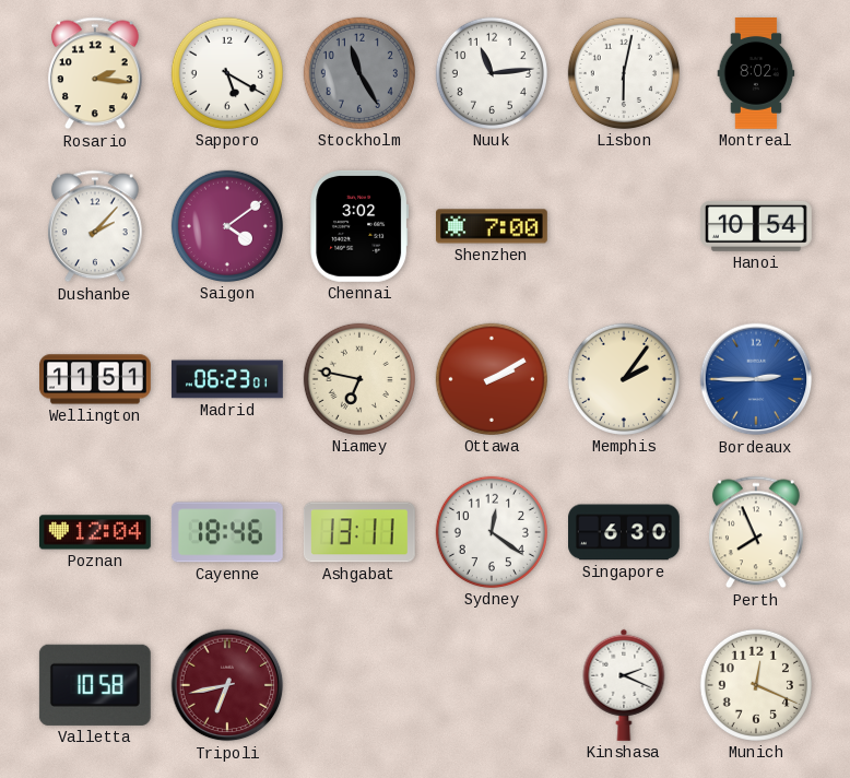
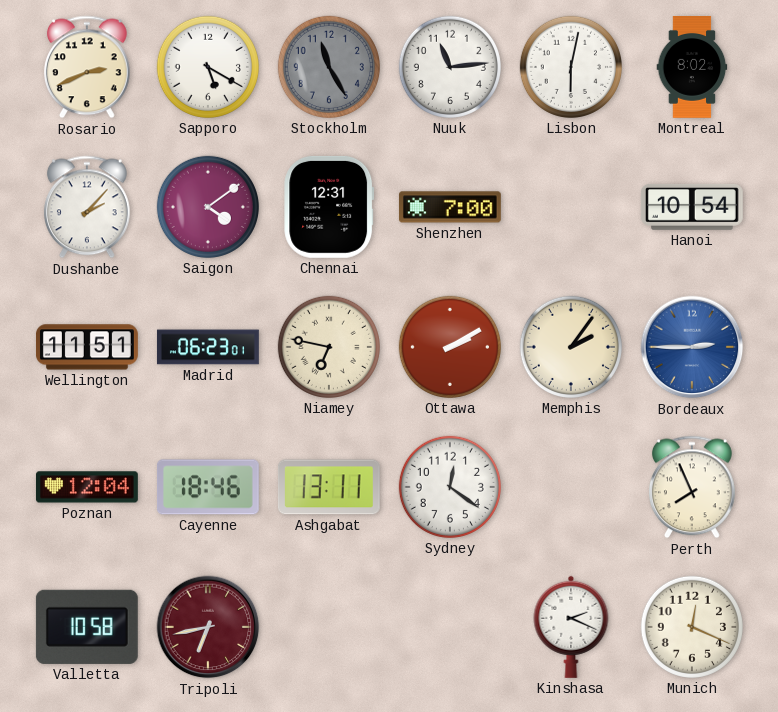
Rosario: 2:16 -> 2:41 (87, 67)
Chennai: 3:02 -> 12:31 (329, 207)
Singapore: 6:30 -> none (625, 532)
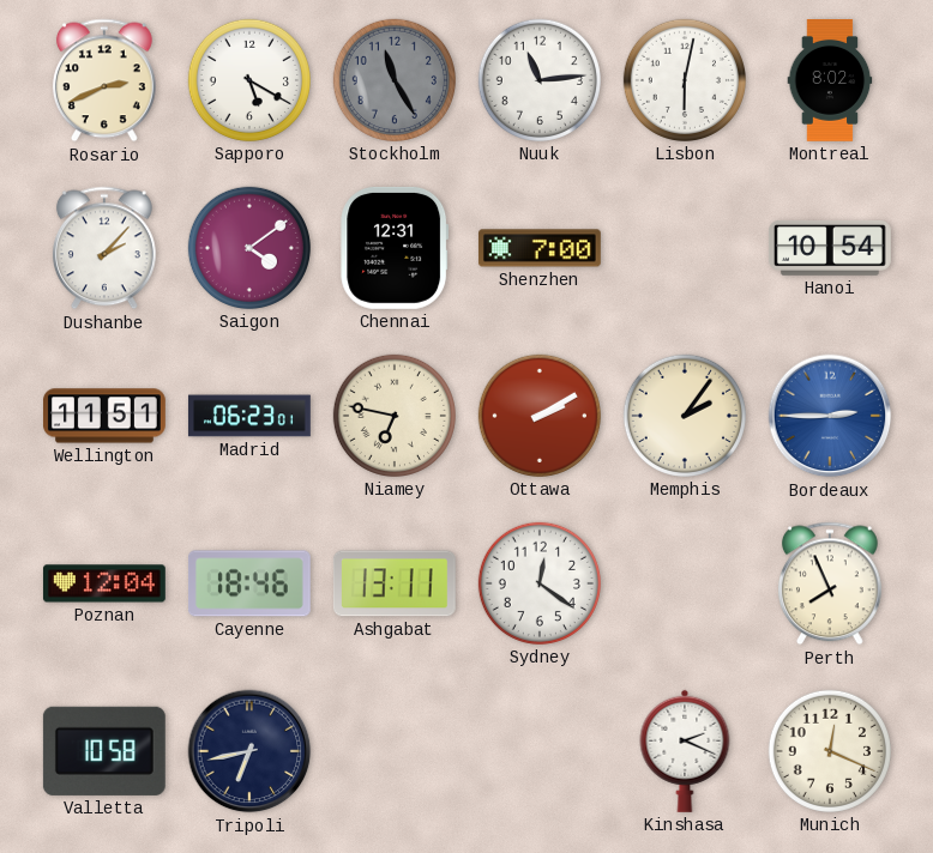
Tripoli dial: burgundy -> navy (249, 751)
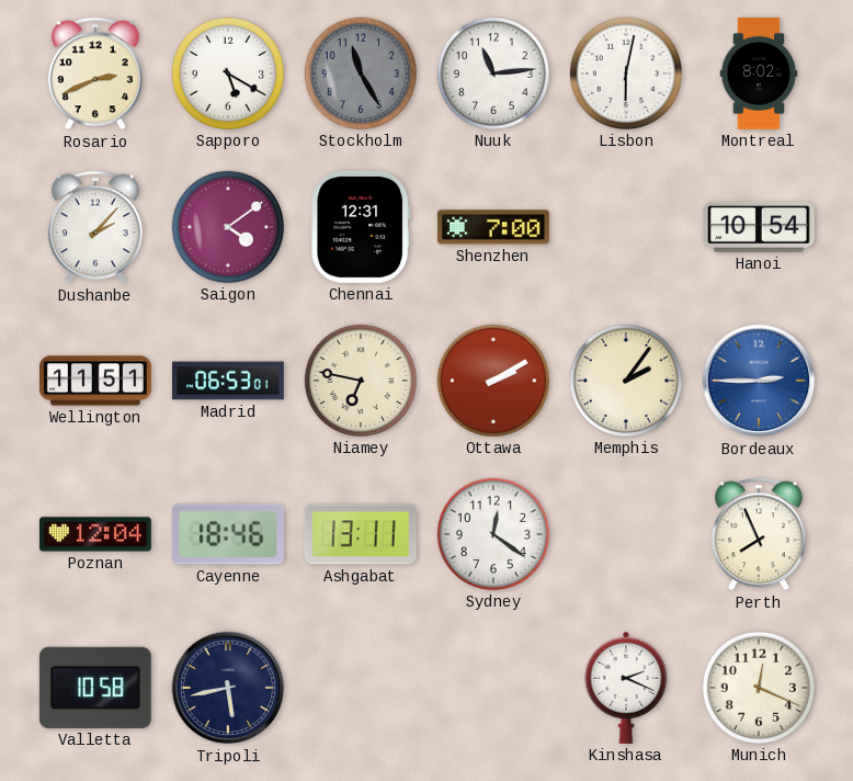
Madrid: 06:23 -> 06:53 (228, 381)
Tripoli: 6:43 -> 5:43 (228, 688)
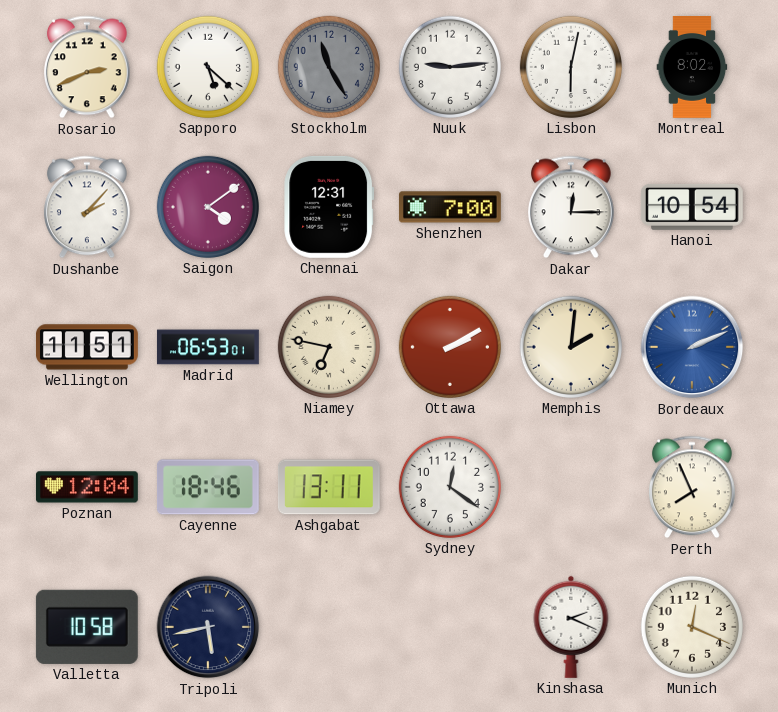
Sapporo: 5:20 -> 5:22 (208, 67)
Nuuk: 11:14 -> 9:14 (450, 67)
Dakar: none -> 12:15 (571, 207)
Memphis: 2:06 -> 2:01 (571, 347)
Bordeaux: 2:45 -> 2:11 (692, 347)
